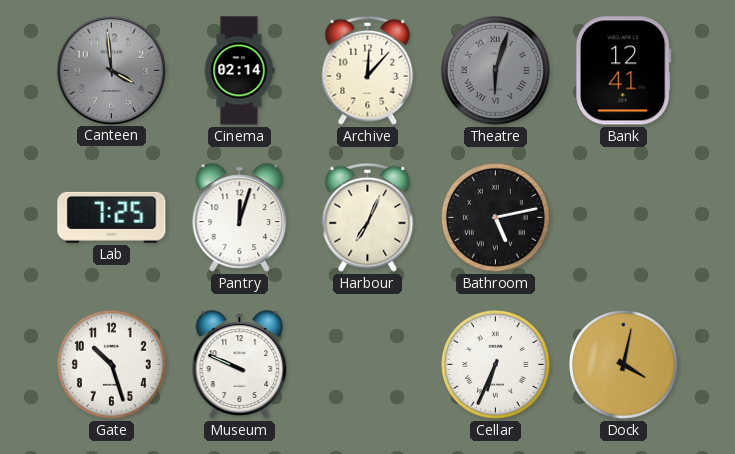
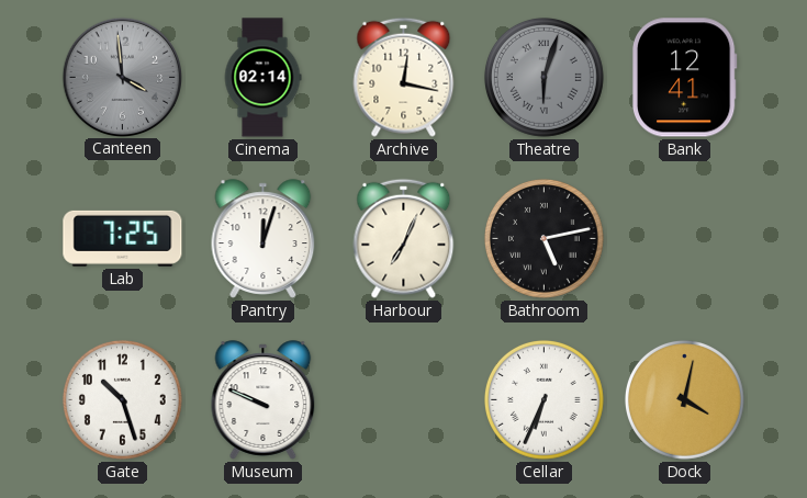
Archive: 12:07 -> 12:17 (404, 77)
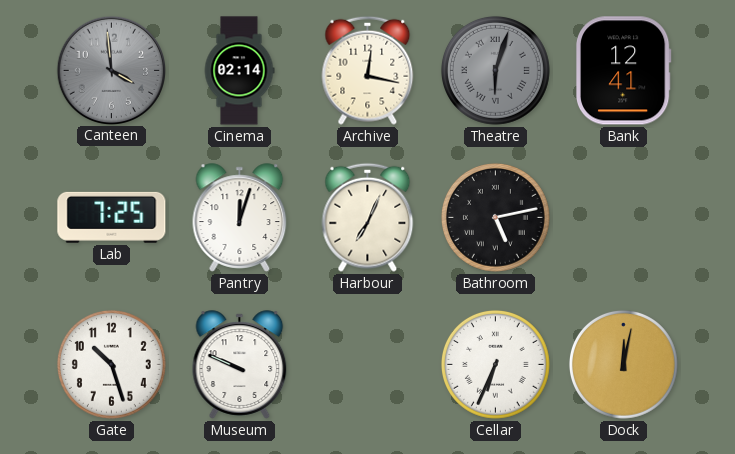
Dock: 4:02 -> 12:02 (623, 364)
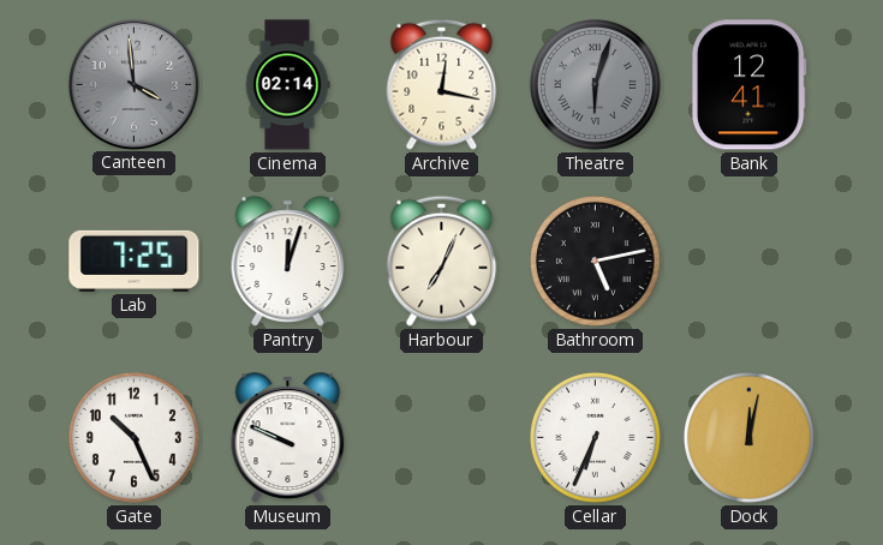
Gate: 10:27 -> 10:26 (133, 437)
